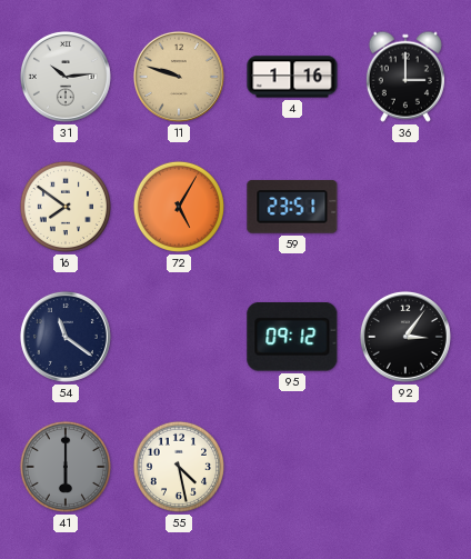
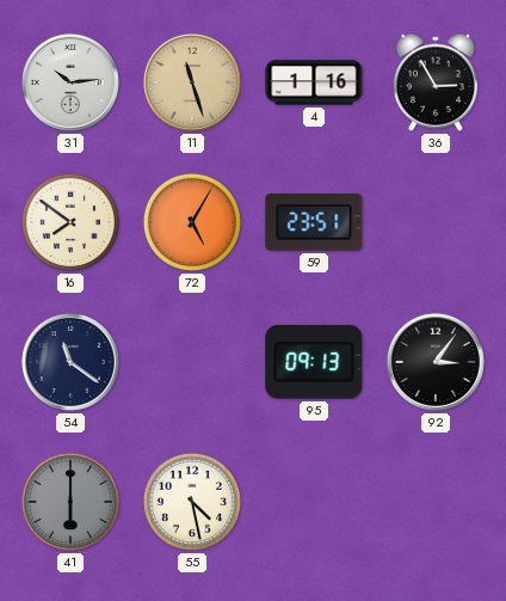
11: 9:48 -> 11:27 (192, 82)
36: 3:00 -> 2:55 (436, 82)
95: 09:12 -> 09:13 (314, 362)
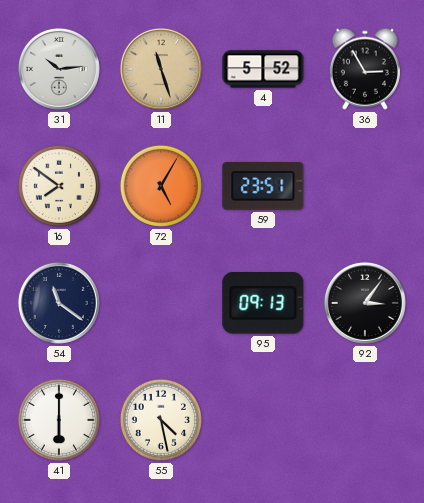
4: 1:16 -> 5:52 (263, 69)
41 dial: grey -> white (59, 420)
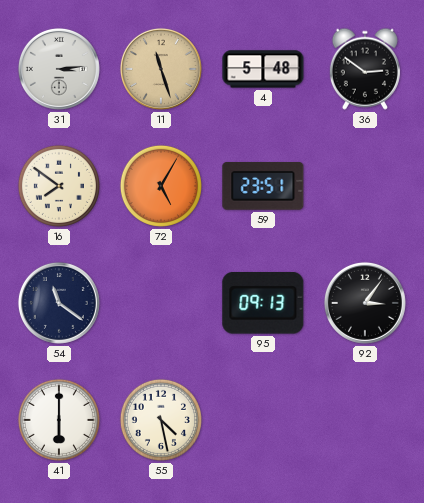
31: 10:14 -> 3:14 (59, 69)
4: 5:52 -> 5:48 (263, 69)
36: 2:55 -> 2:51 (365, 69)
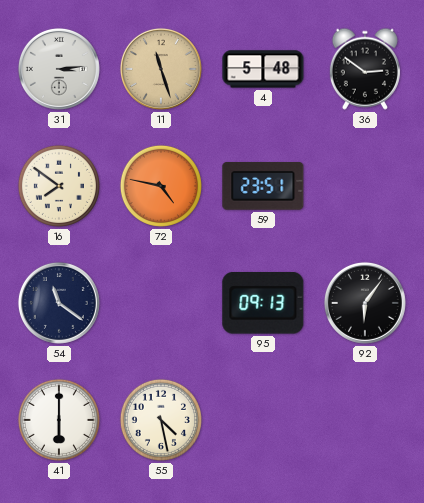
72: 5:05 -> 4:47 (161, 186)
92: 3:06 -> 6:06 (365, 303)
